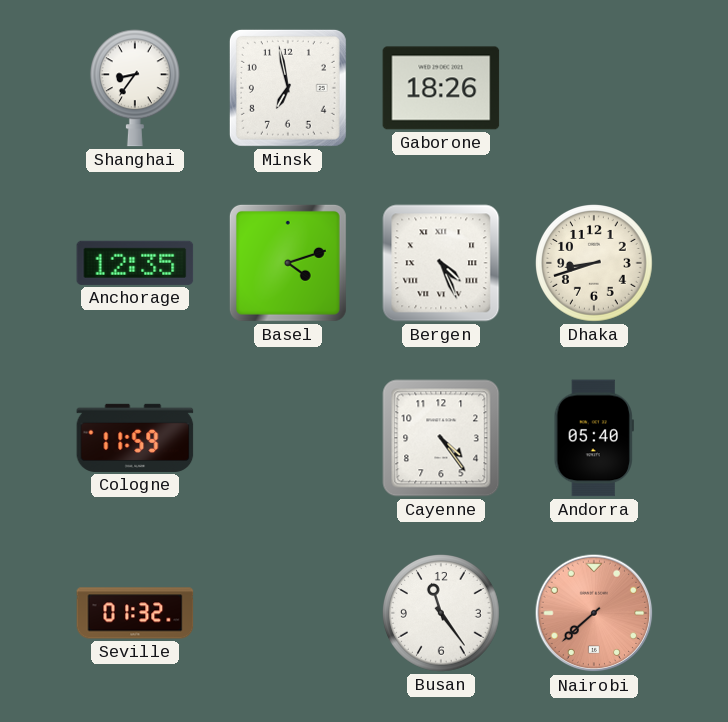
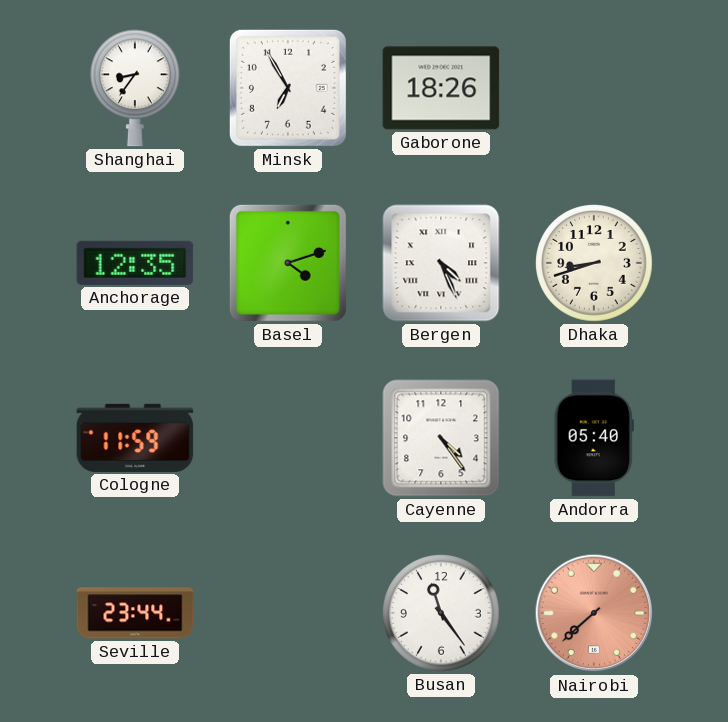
Minsk: 6:58 -> 6:55 (288, 88)
Seville: 01:32 -> 23:44 (135, 613)
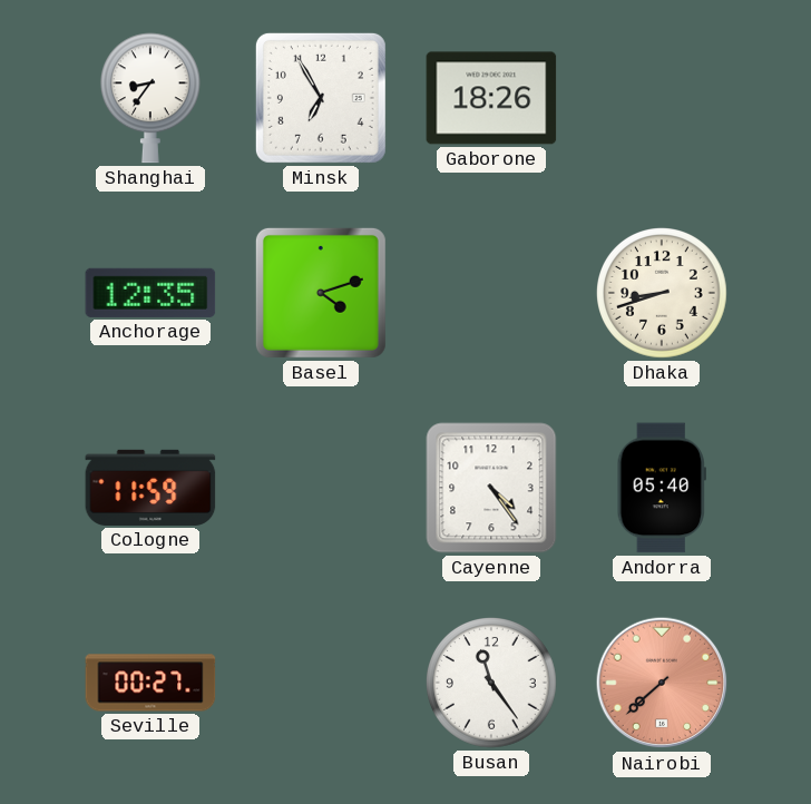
Bergen: 4:26 -> none (441, 263)
Seville: 23:44 -> 00:27 (150, 683)
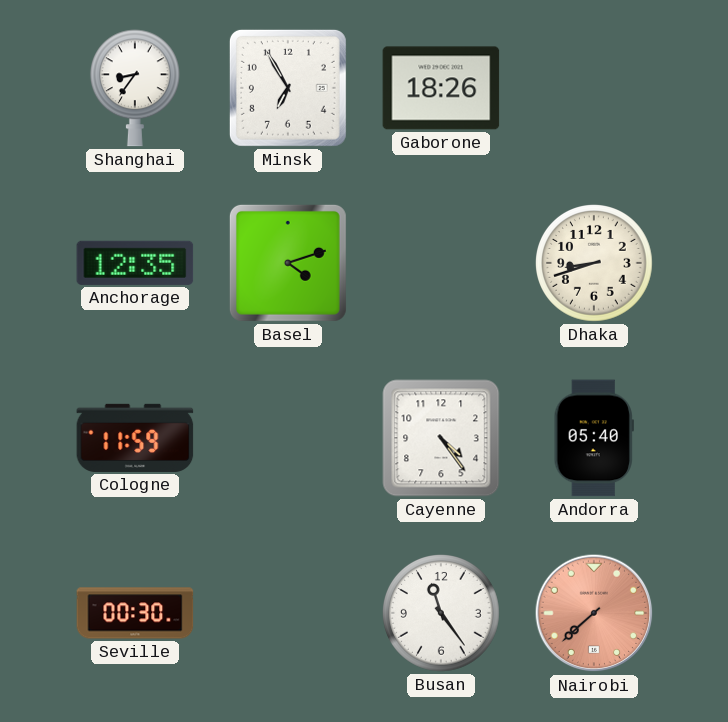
Seville: 00:27 -> 00:30 (135, 613)
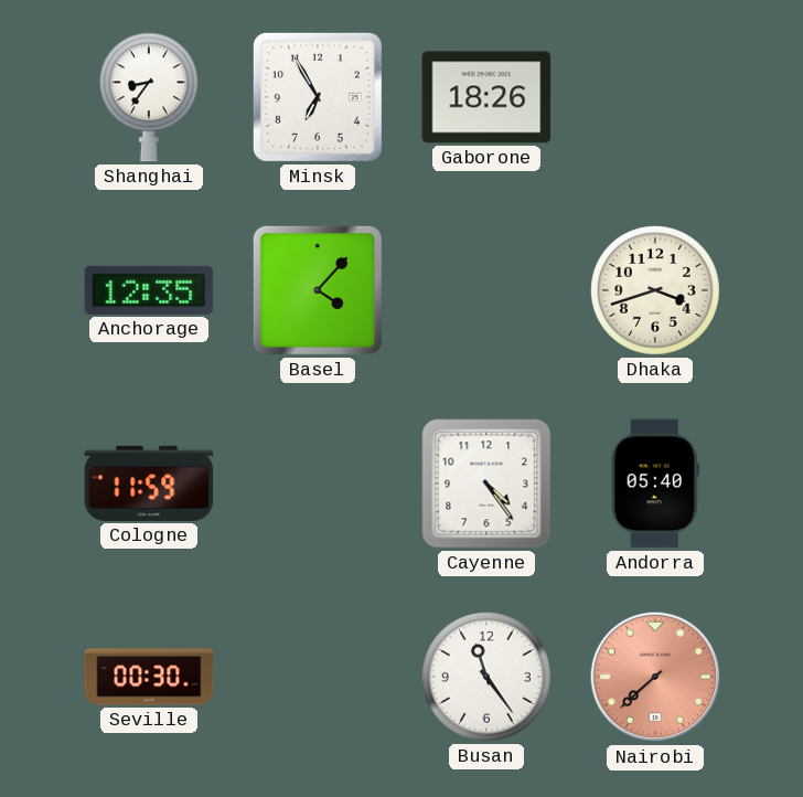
Basel: 4:12 -> 4:07 (318, 290)
Dhaka: 8:42 -> 3:42 (656, 291)
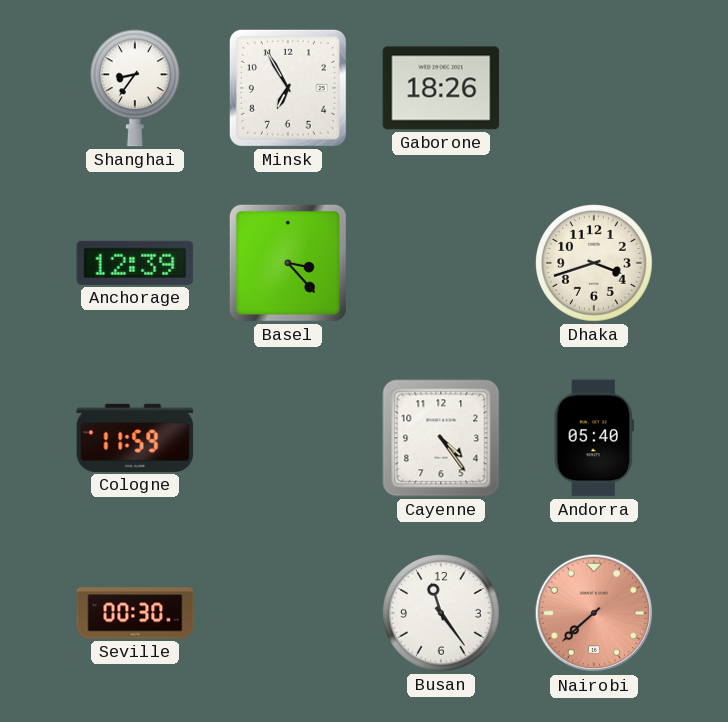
Anchorage: 12:35 -> 12:39 (135, 263)
Basel: 4:07 -> 3:23 (288, 263)
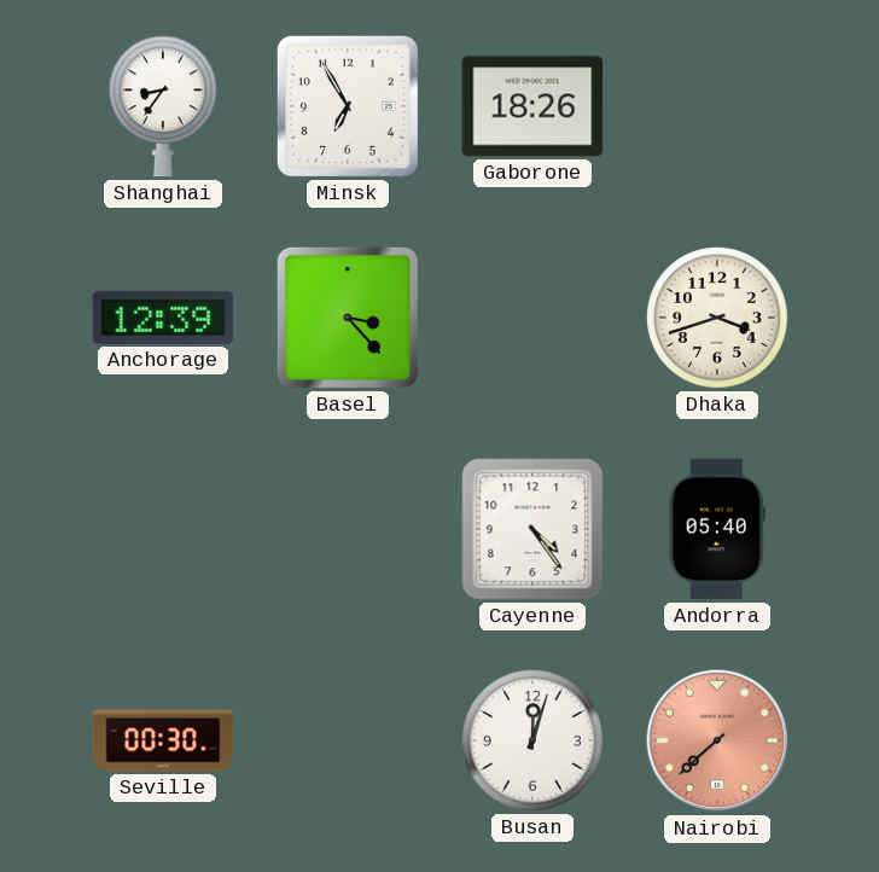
Cologne: 11:59 -> none (135, 438)
Busan: 11:24 -> 12:03 (534, 742)
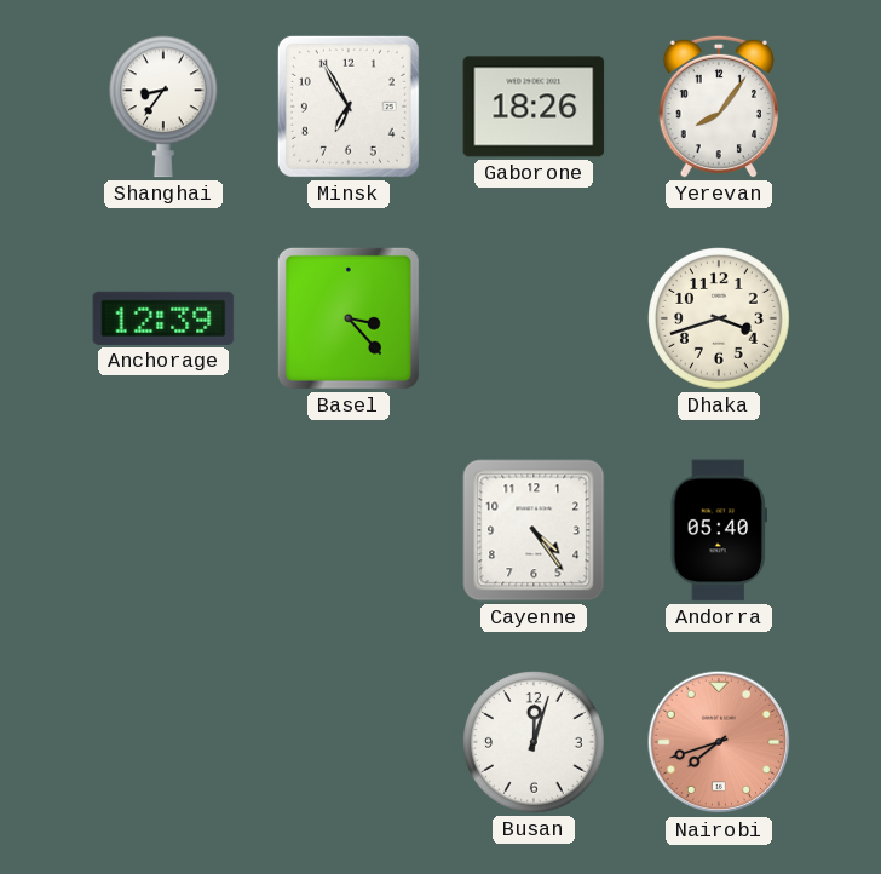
Yerevan: none -> 8:06 (719, 107)
Seville: 00:30 -> none (163, 740)
Nairobi: 7:38 -> 7:42 (719, 742)
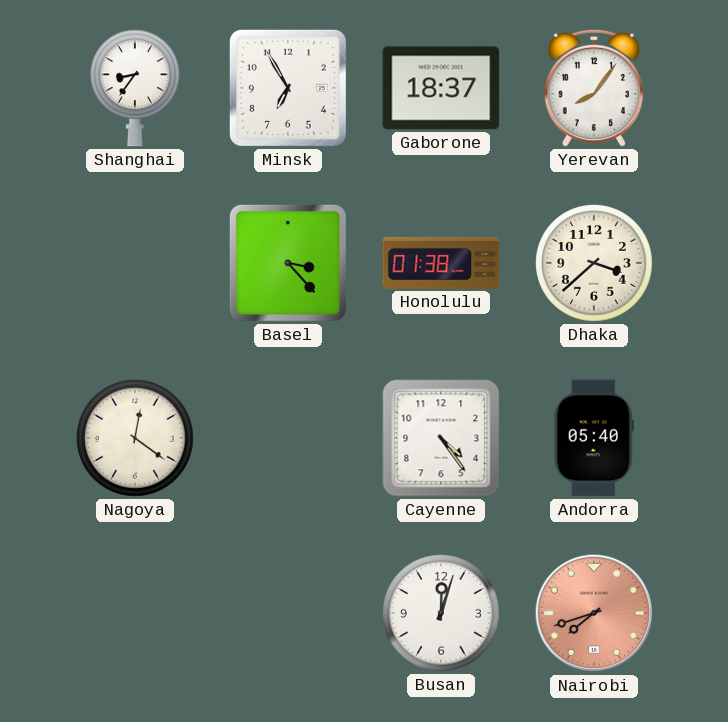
Gaborone: 18:26 -> 18:37 (441, 88)
Anchorage: 12:39 -> none (163, 318)
Honolulu: none -> 01:38 (441, 263)
Dhaka: 3:42 -> 3:38 (595, 264)
Nagoya: none -> 12:21 (136, 439)
